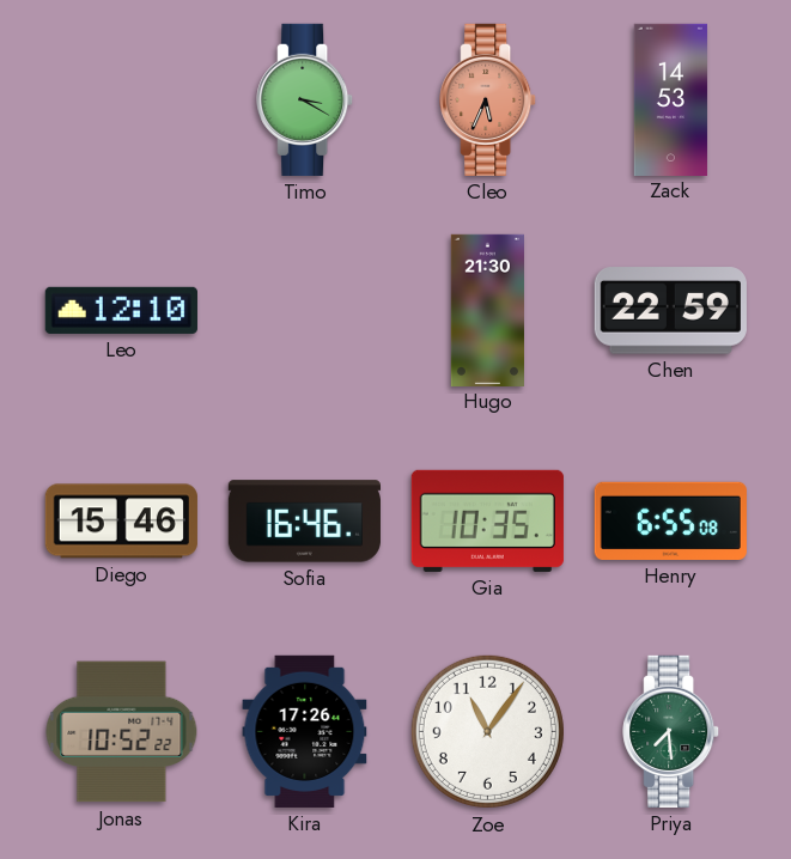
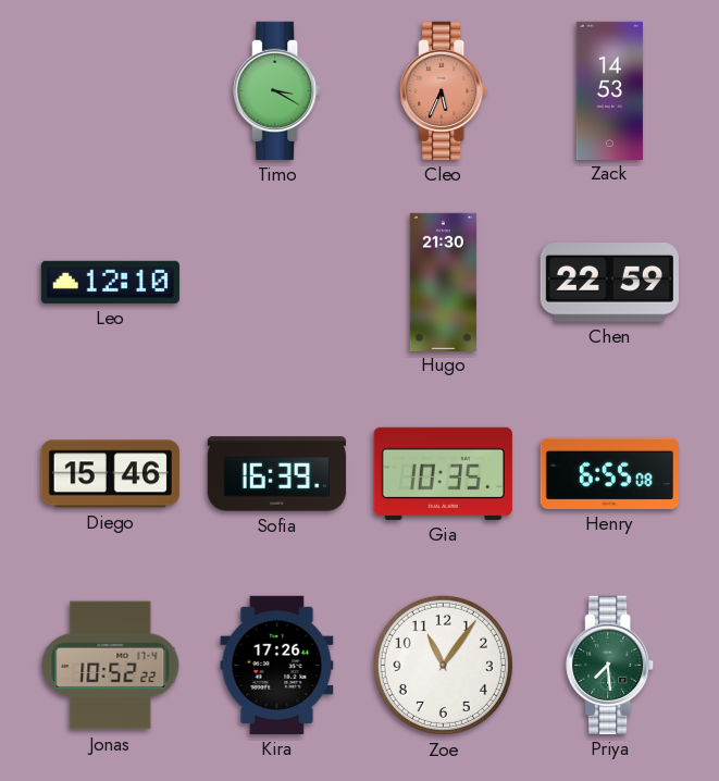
Sofia: 16:46 -> 16:39 (276, 474)
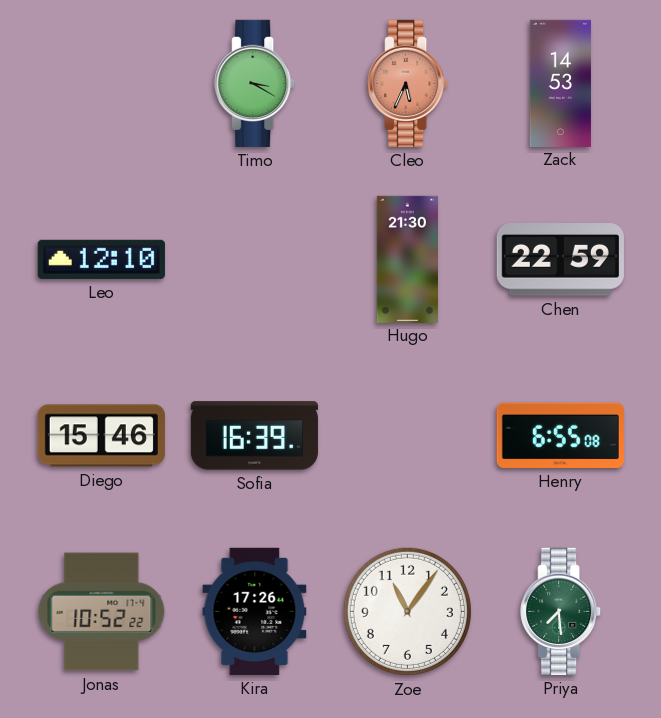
Gia: 10:35 -> none (443, 473)
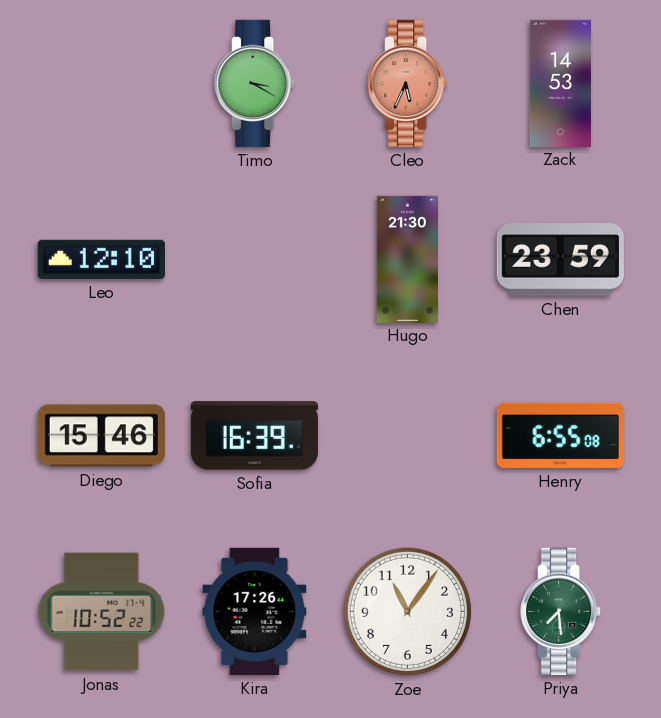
Chen: 22:59 -> 23:59 (560, 260)
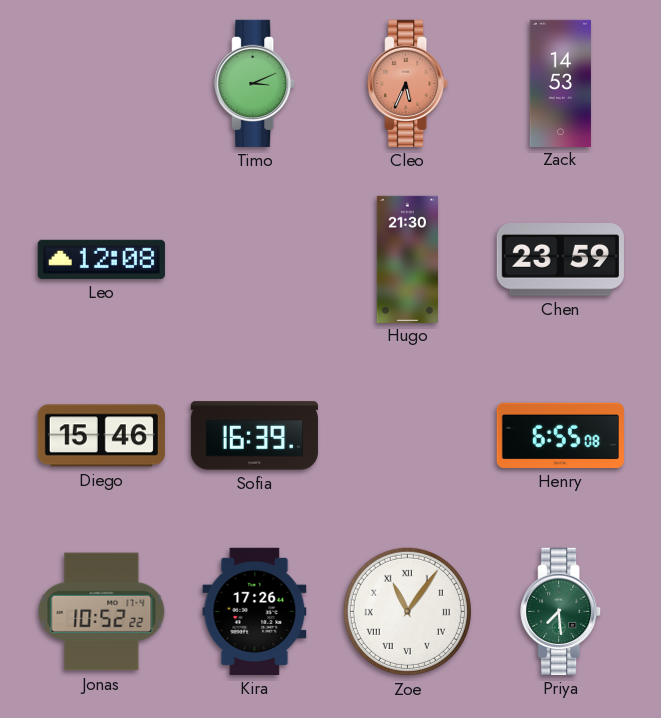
Timo: 3:20 -> 3:11 (255, 83)
Leo: 12:10 -> 12:08 (101, 259)
Zoe numerals: Arabic -> Roman (407, 611)
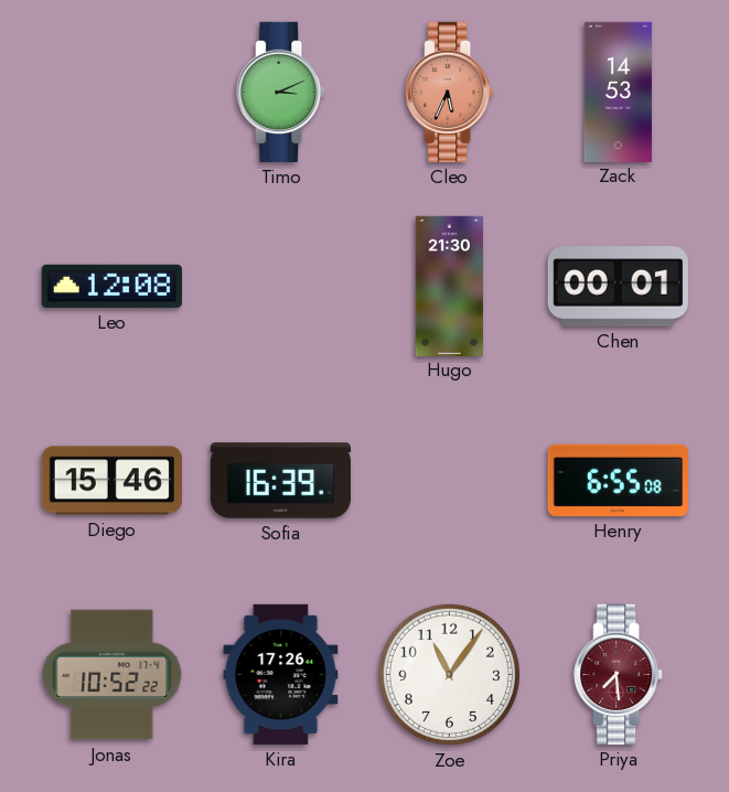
Chen: 23:59 -> 00:01 (618, 287)
Zoe numerals: Roman -> Arabic (449, 674)
Priya dial: green -> burgundy (619, 674)
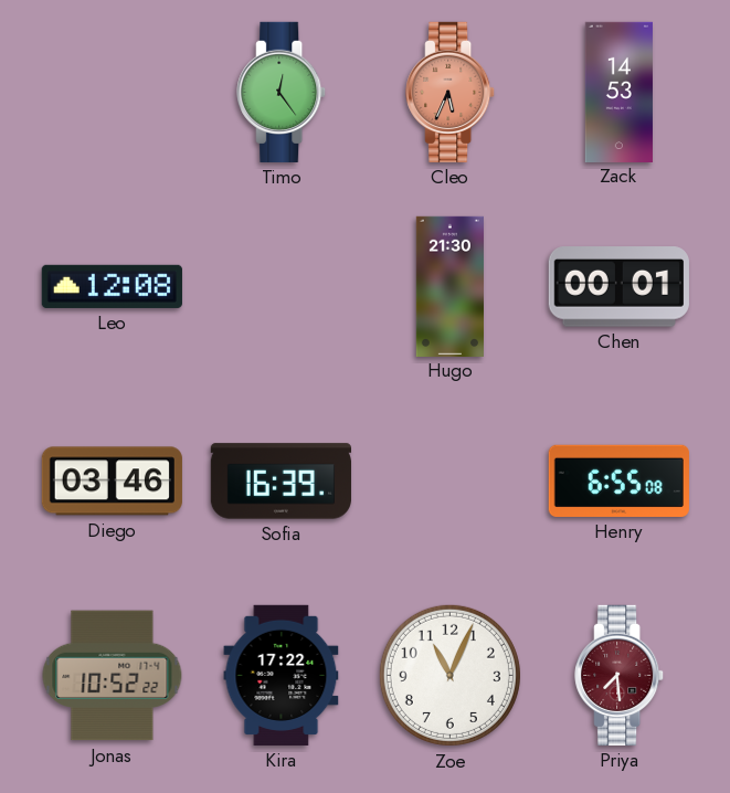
Timo: 3:11 -> 12:24 (282, 92)
Diego: 15:46 -> 03:46 (112, 482)
Kira: 17:26 -> 17:22 (282, 675)
Zoe: 11:06 -> 11:04 (449, 675)
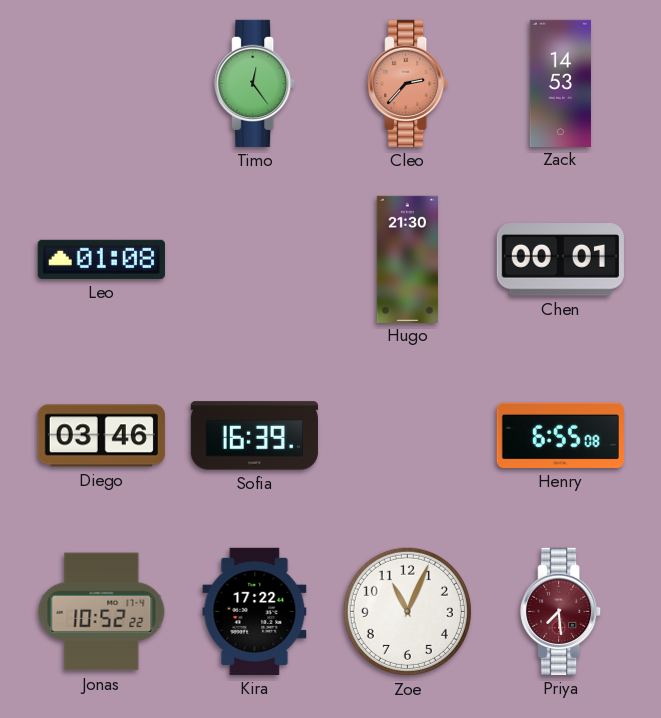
Cleo: 5:34 -> 2:37 (408, 83)
Leo: 12:08 -> 01:08 (101, 259)
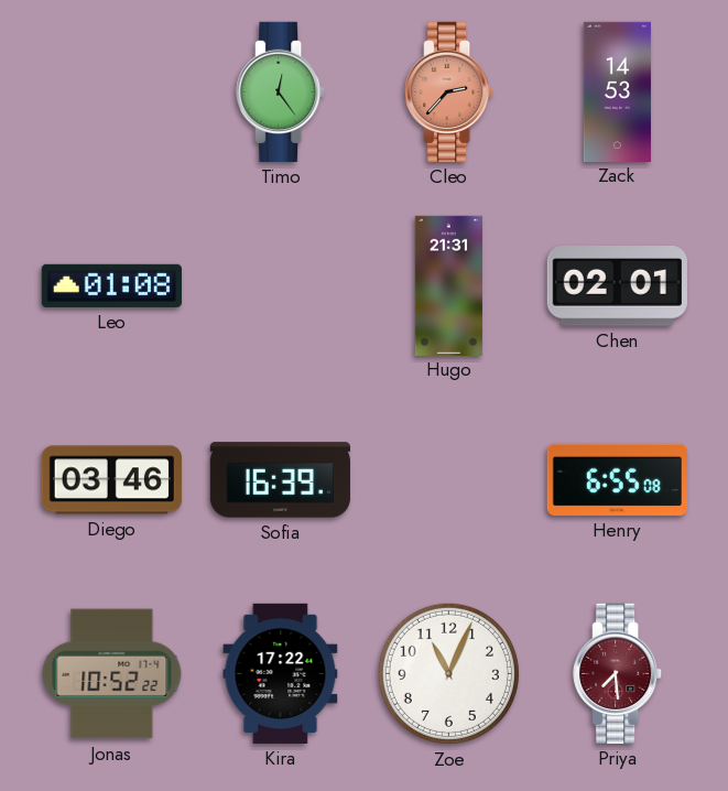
Hugo: 21:30 -> 21:31 (448, 285)
Chen: 00:01 -> 02:01 (617, 286)
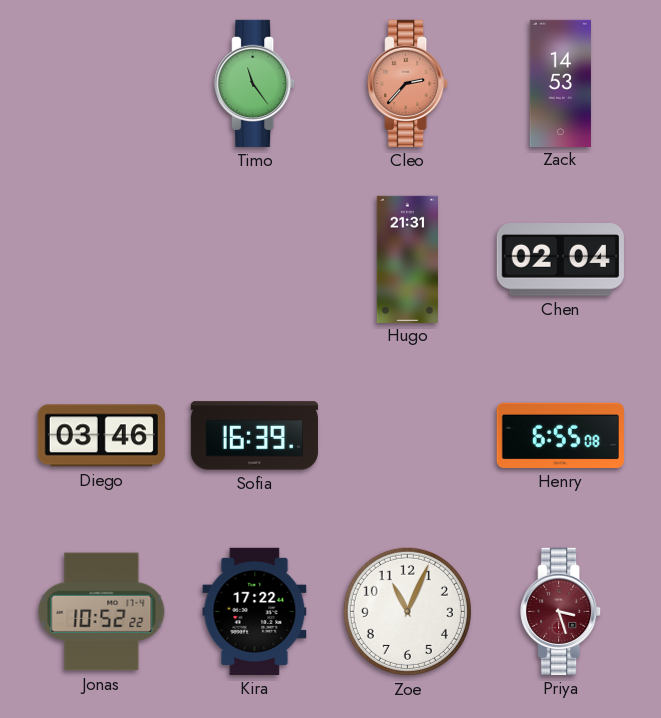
Timo: 12:24 -> 11:24 (255, 83)
Leo: 01:08 -> none (111, 285)
Chen: 02:01 -> 02:04 (560, 260)
Priya: 7:29 -> 3:27 (561, 611)
